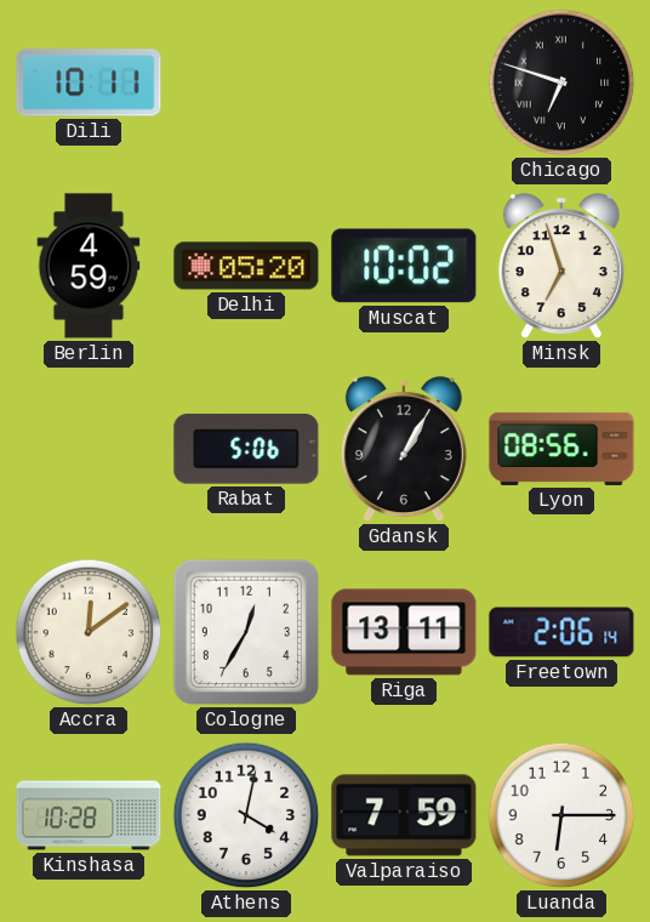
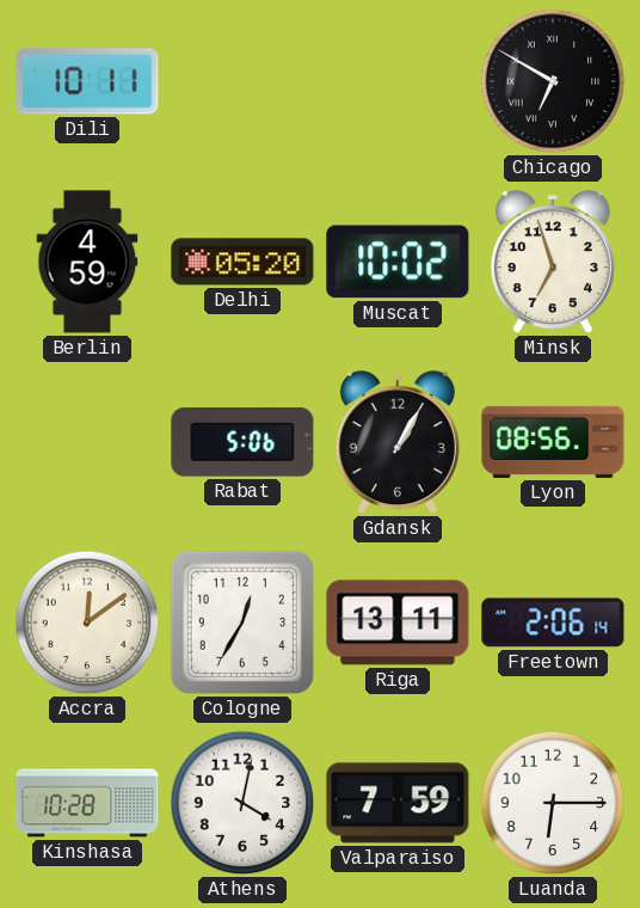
Chicago: 6:48 -> 6:50 (553, 81)
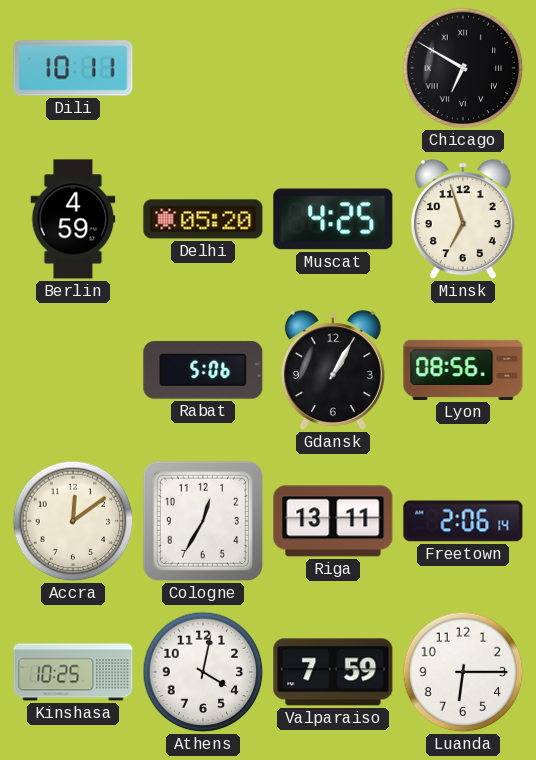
Muscat: 10:02 -> 4:25 (333, 219)
Kinshasa: 10:28 -> 10:25 (73, 672)
